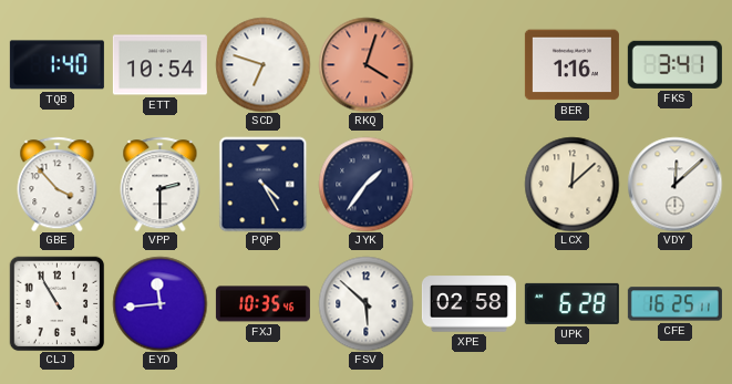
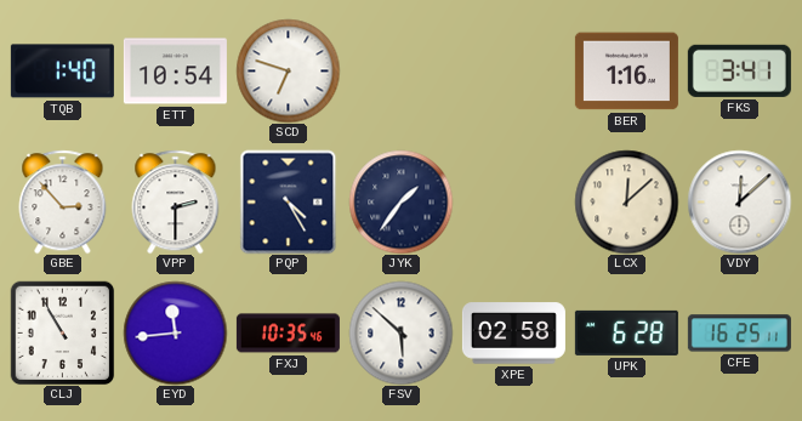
RKQ: 4:03 -> none (365, 64)
GBE: 3:53 -> 2:53 (63, 201)
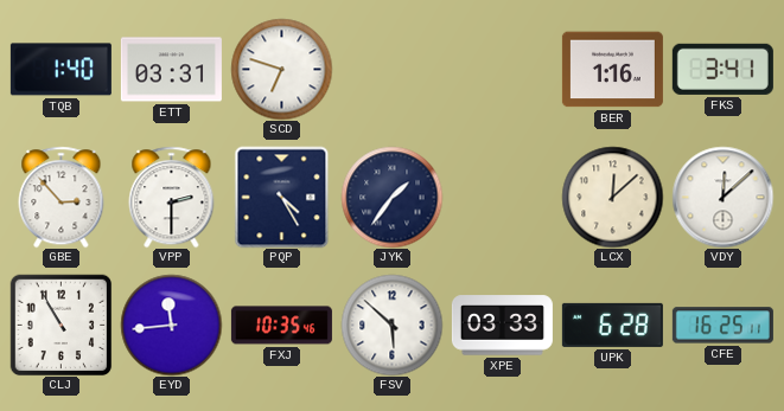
ETT: 10:54 -> 03:31 (171, 70)
XPE: 02:58 -> 03:33 (502, 326)
